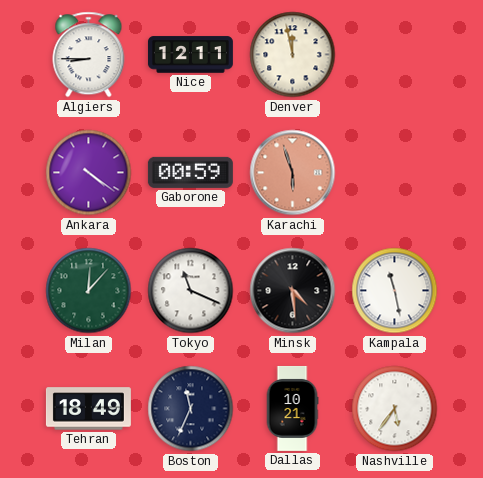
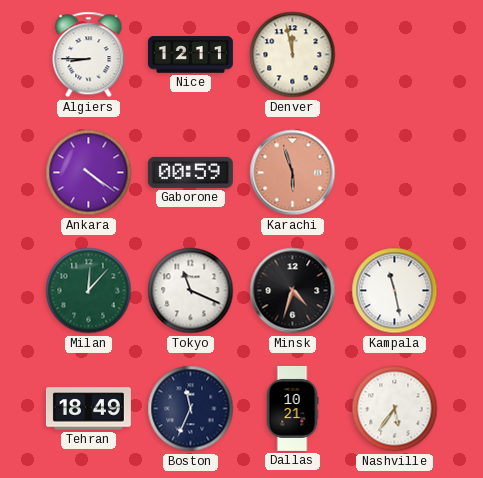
Minsk: 4:29 -> 4:33 (293, 291)
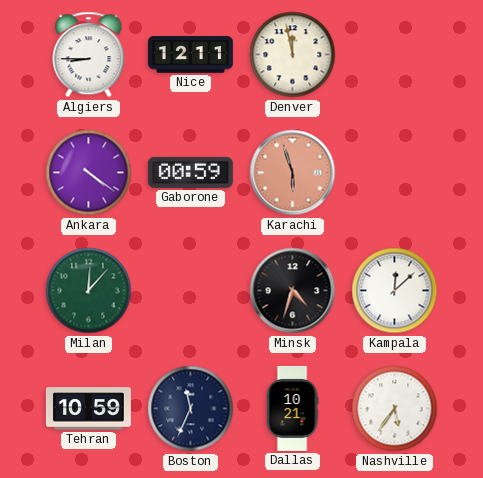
Tokyo: 11:19 -> none (191, 291)
Kampala: 11:28 -> 12:08 (395, 291)
Tehran: 18:49 -> 10:59 (88, 409)
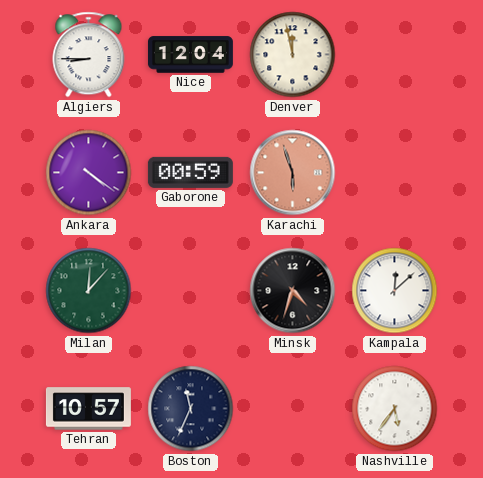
Nice: 12:11 -> 12:04 (190, 55)
Tehran: 10:59 -> 10:57 (88, 409)
Dallas: 10:21 -> none (292, 408)
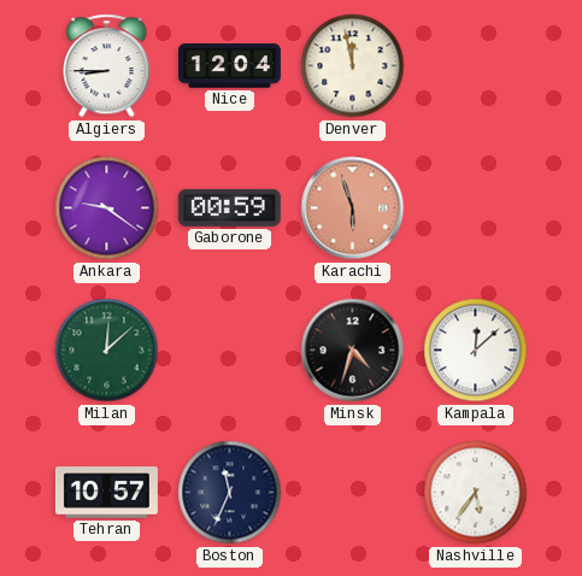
Ankara: 4:21 -> 9:21 (107, 208)
Milan: 12:07 -> 12:08 (107, 351)
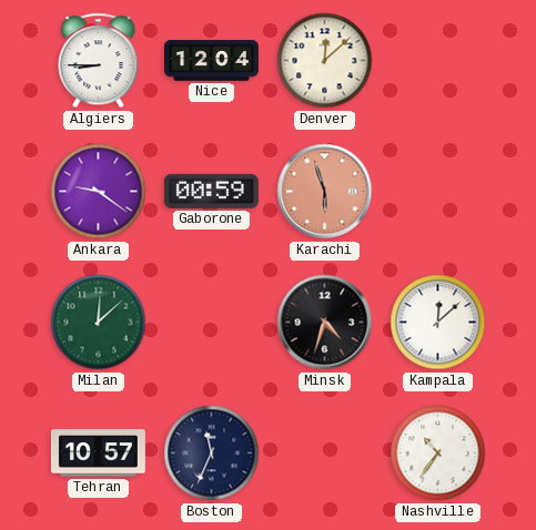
Denver: 11:58 -> 12:08 (325, 61)
Nashville: 5:36 -> 10:36 (438, 453)
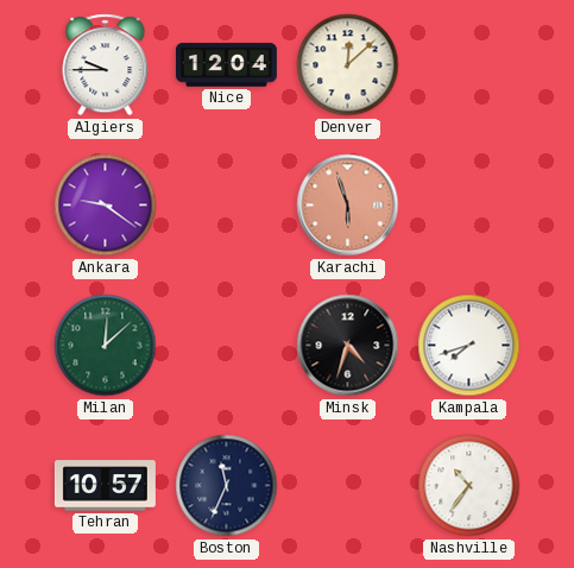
Algiers: 8:45 -> 9:45 (106, 65)
Gaborone: 00:59 -> none (211, 191)
Kampala: 12:08 -> 7:42 (469, 346)
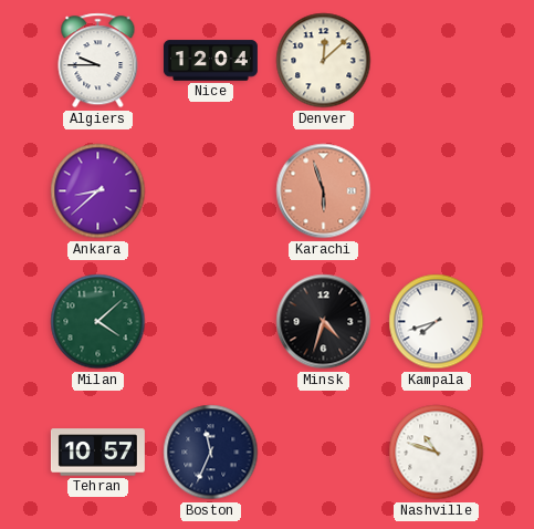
Ankara: 9:21 -> 8:38 (98, 191)
Milan: 12:08 -> 4:08 (98, 322)
Nashville: 10:36 -> 10:48 (437, 453)
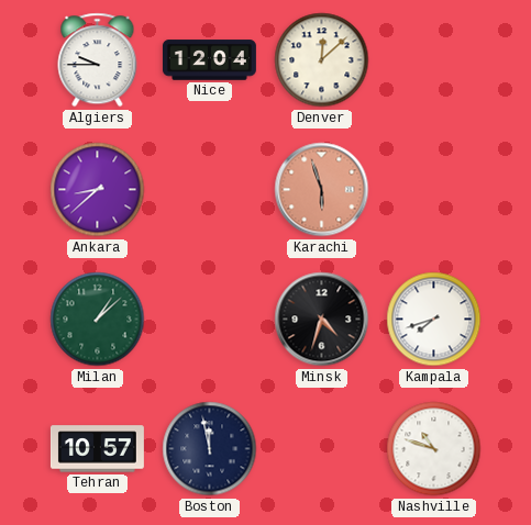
Milan: 4:08 -> 1:08 (98, 320)
Boston: 11:34 -> 11:58 (210, 449)
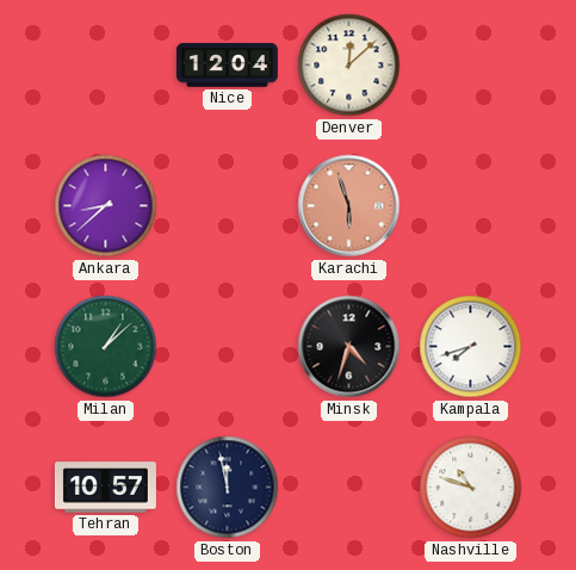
Algiers: 9:45 -> none (98, 60)
